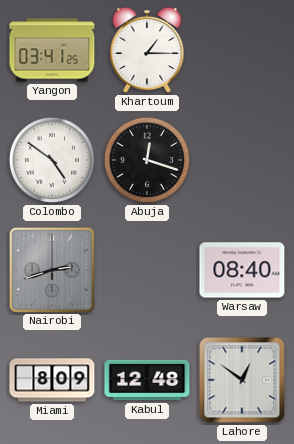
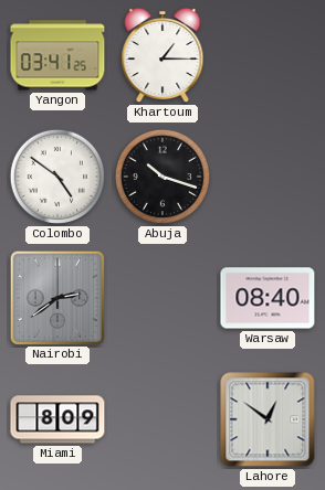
Abuja: 12:18 -> 10:18 (162, 177)
Nairobi: 2:42 -> 2:39 (56, 297)
Kabul: 12:48 -> none (147, 380)
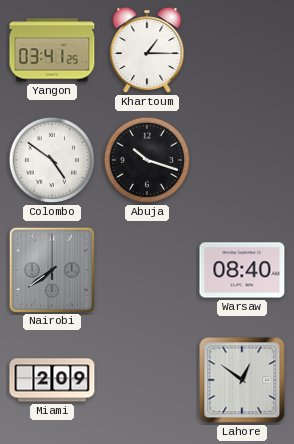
Nairobi: 2:39 -> 7:39 (51, 269)
Miami: 8:09 -> 2:09 (52, 380)
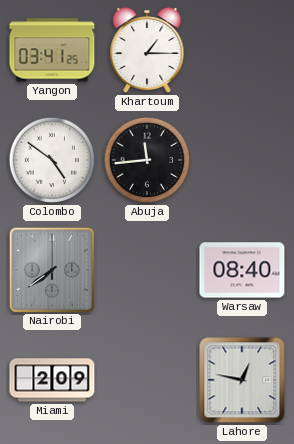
Abuja: 10:18 -> 11:44 (147, 160)
Lahore: 12:51 -> 12:47 (242, 380)
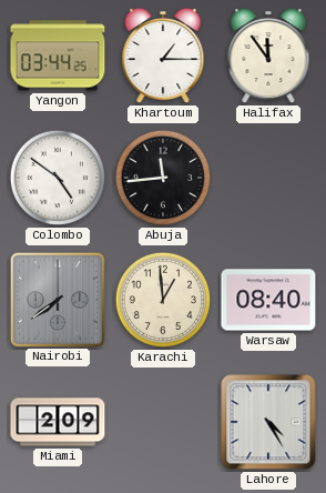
Yangon: 03:41 -> 03:44 (58, 56)
Halifax: none -> 11:54 (268, 56)
Karachi: none -> 12:59 (163, 300)
Lahore: 12:47 -> 4:25 (268, 422)
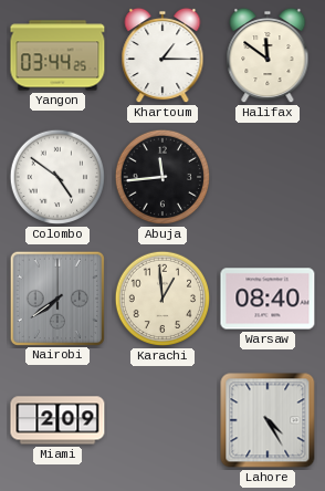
Halifax: 11:54 -> 11:51 (268, 55)
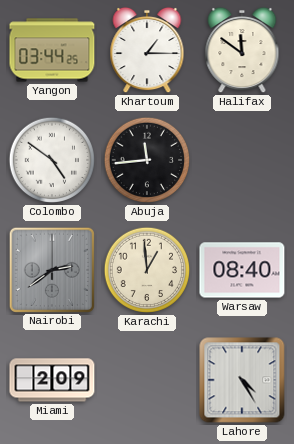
Nairobi: 7:39 -> 2:39 (51, 269)
